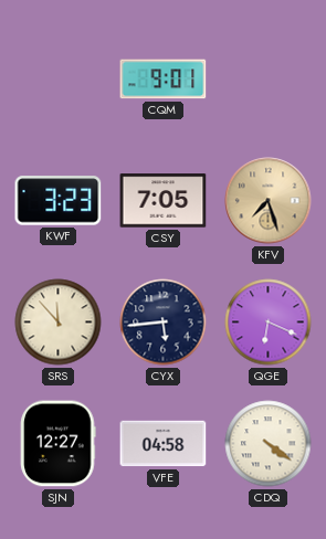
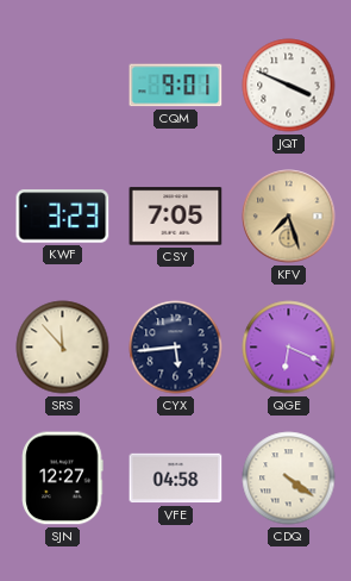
JQT: none -> 3:49 (289, 86)
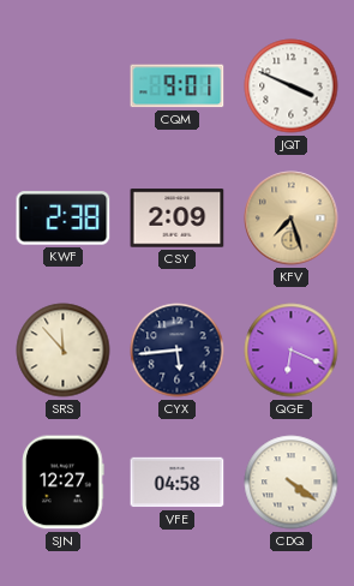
KWF: 3:23 -> 2:38 (64, 219)
CSY: 7:05 -> 2:09 (178, 219)
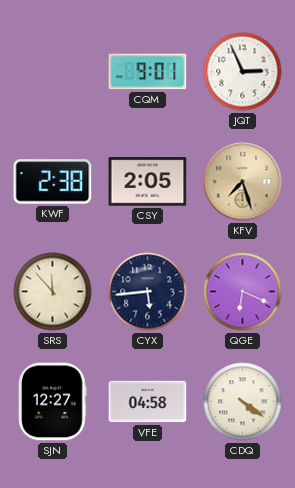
JQT: 3:49 -> 2:56 (243, 72)
CSY: 2:09 -> 2:05 (148, 182)
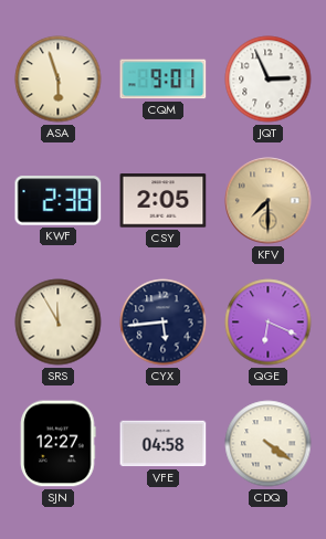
ASA: none -> 5:57 (59, 80)
KFV: 7:27 -> 7:30 (269, 201)
SRS: 11:53 -> 11:55 (59, 323)
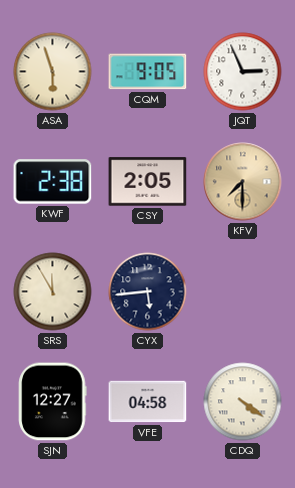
CQM: 9:01 -> 9:05 (148, 72)
QGE: 6:19 -> none (269, 323)
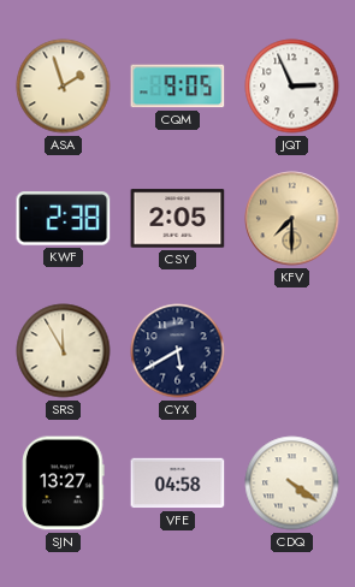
ASA: 5:57 -> 1:57 (64, 87)
CYX: 5:44 -> 5:40 (178, 351)
SJN: 12:27 -> 13:27 (64, 484)
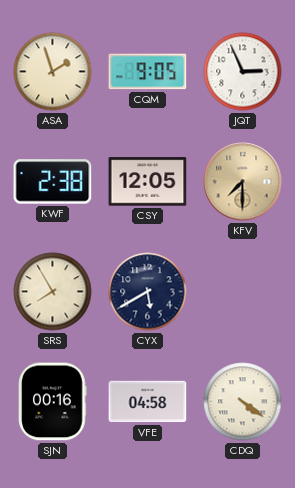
CSY: 2:05 -> 12:05 (148, 182)
SRS: 11:55 -> 7:55 (53, 292)
SJN: 13:27 -> 00:16 (53, 402)
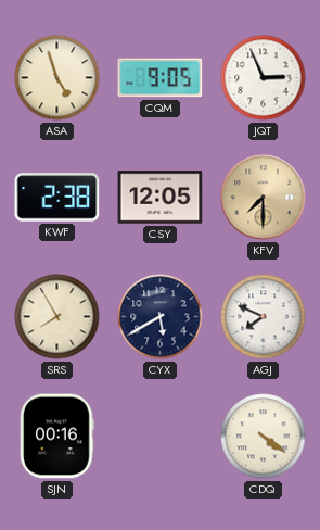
ASA: 1:57 -> 4:57 (57, 78)
AGJ: none -> 7:49 (264, 317)
VFE: 04:58 -> none (148, 402)
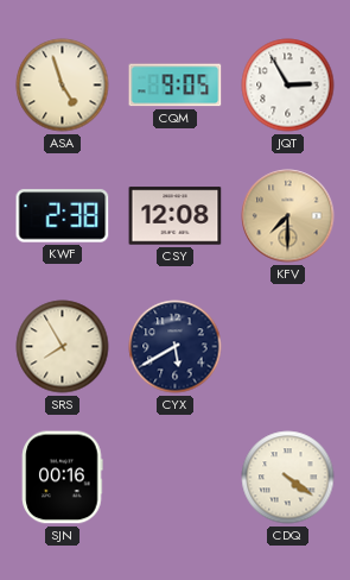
JQT: 2:56 -> 2:55 (288, 86)
CSY: 12:05 -> 12:08 (176, 216)
AGJ: 7:49 -> none (264, 317)
